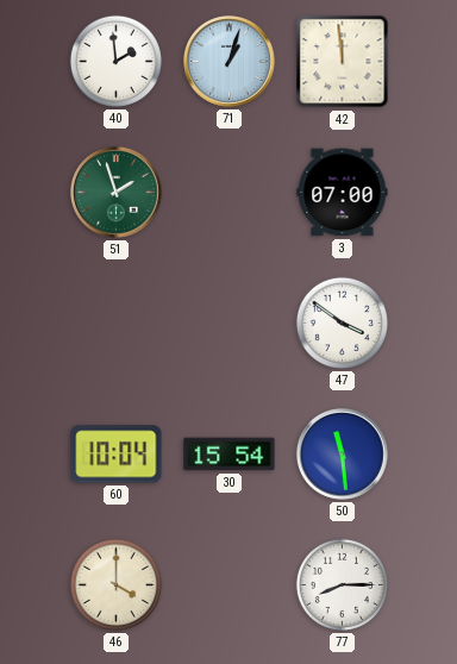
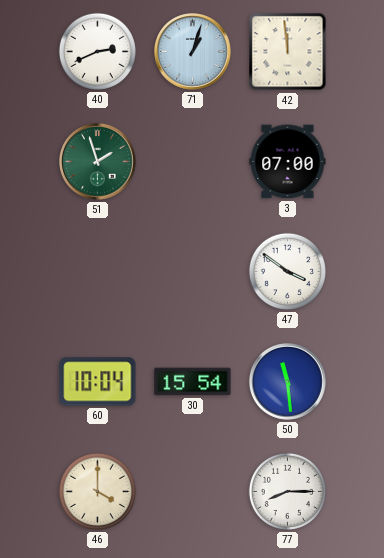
40: 1:59 -> 2:41 (97, 51)
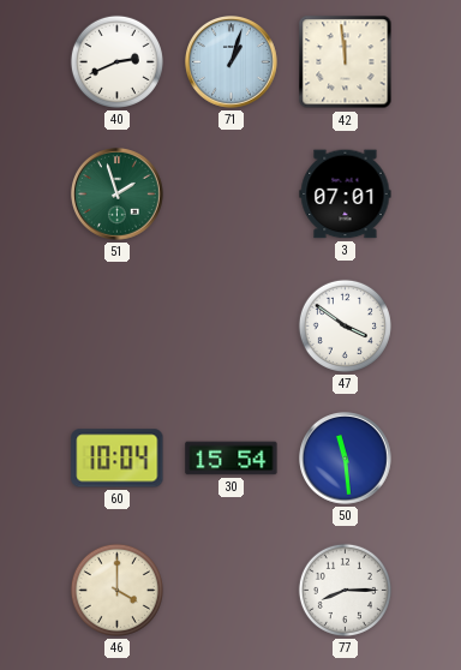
3: 07:00 -> 07:01 (346, 195)
